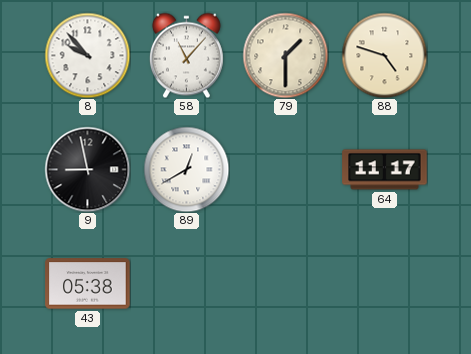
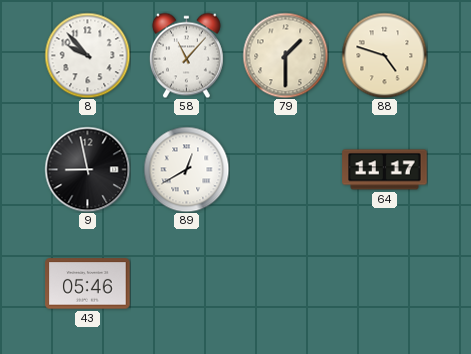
43: 05:38 -> 05:46 (88, 284)
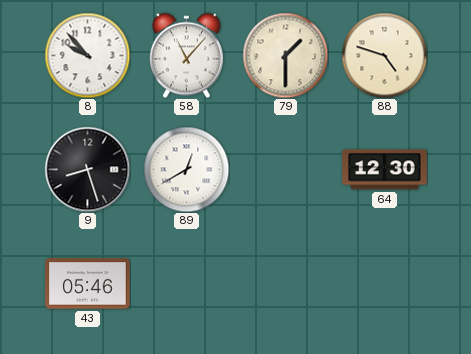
9: 8:58 -> 8:27 (87, 169)
64: 11:17 -> 12:30 (385, 170)
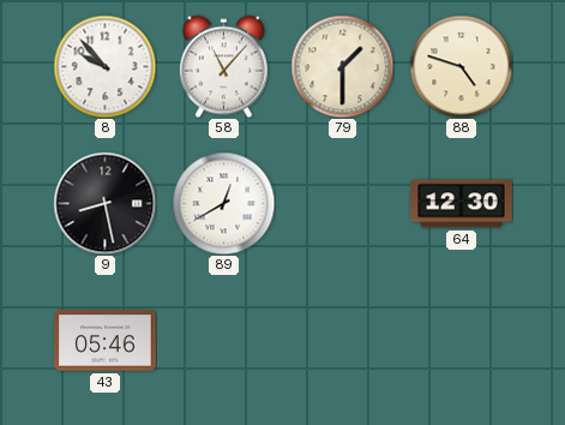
9: 8:27 -> 8:28 (104, 203)
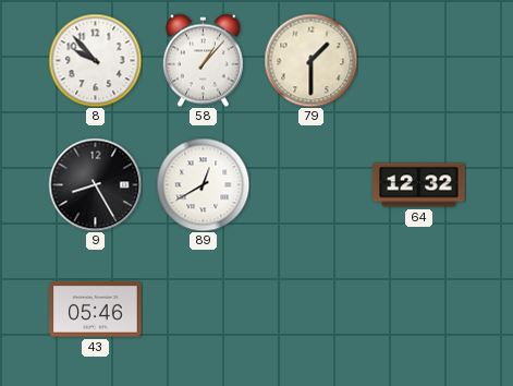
58: 11:07 -> 1:07 (203, 60)
88: 4:48 -> none (461, 66)
9: 8:28 -> 8:25 (95, 184)
64: 12:30 -> 12:32 (419, 185)
